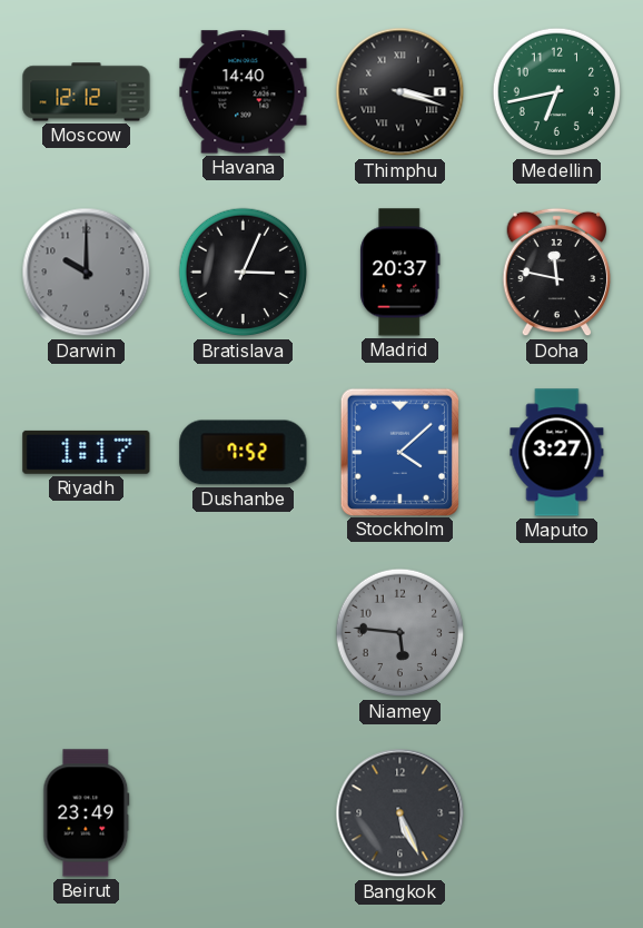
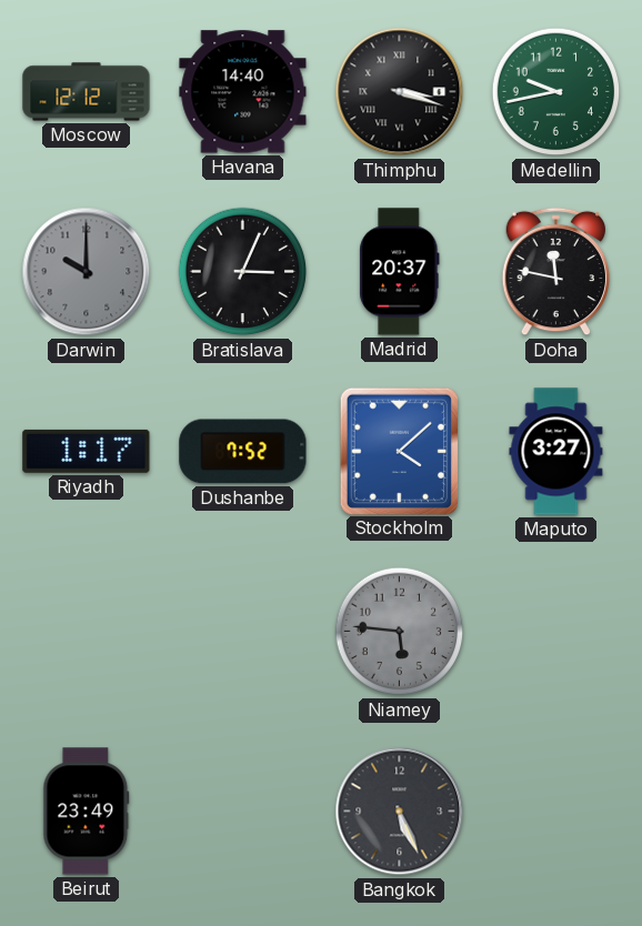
Medellin: 6:43 -> 9:43 (556, 92)
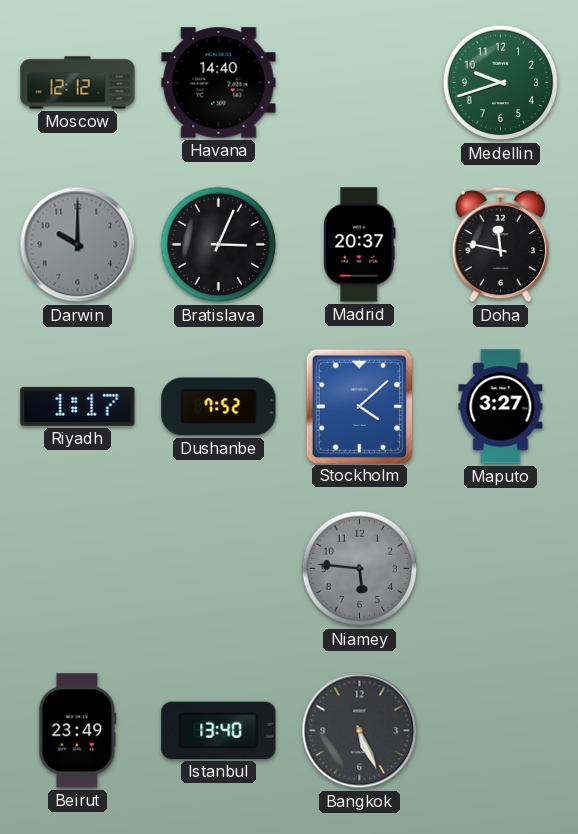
Thimphu: 3:18 -> none (400, 92)
Medellin: 9:43 -> 9:42 (501, 83)
Istanbul: none -> 13:40 (219, 730)
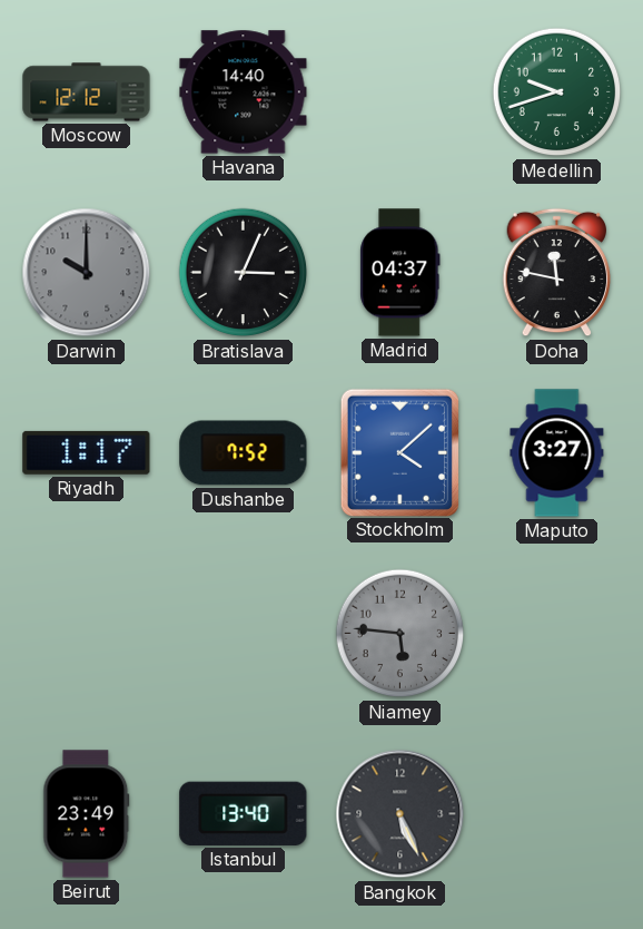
Madrid: 20:37 -> 04:37 (400, 273)
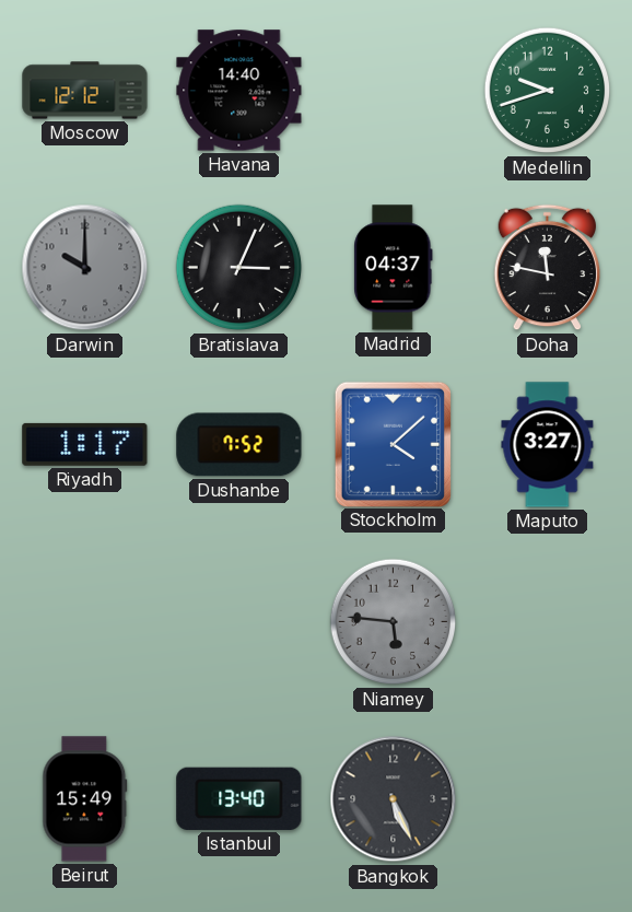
Beirut: 23:49 -> 15:49 (85, 799)
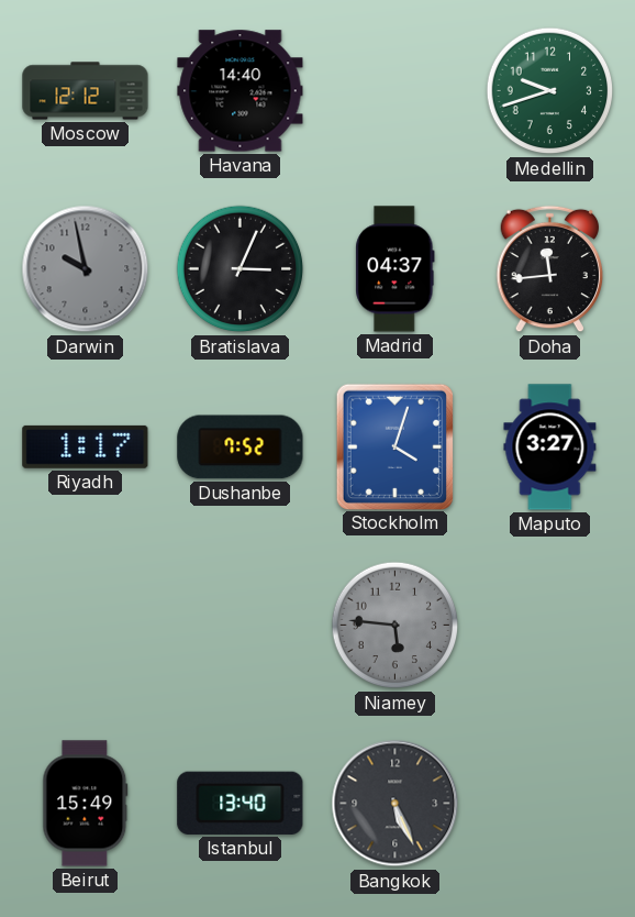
Darwin: 10:00 -> 9:58 (86, 269)
Doha: 11:47 -> 11:44 (550, 269)
Stockholm: 4:08 -> 4:03 (394, 446)
